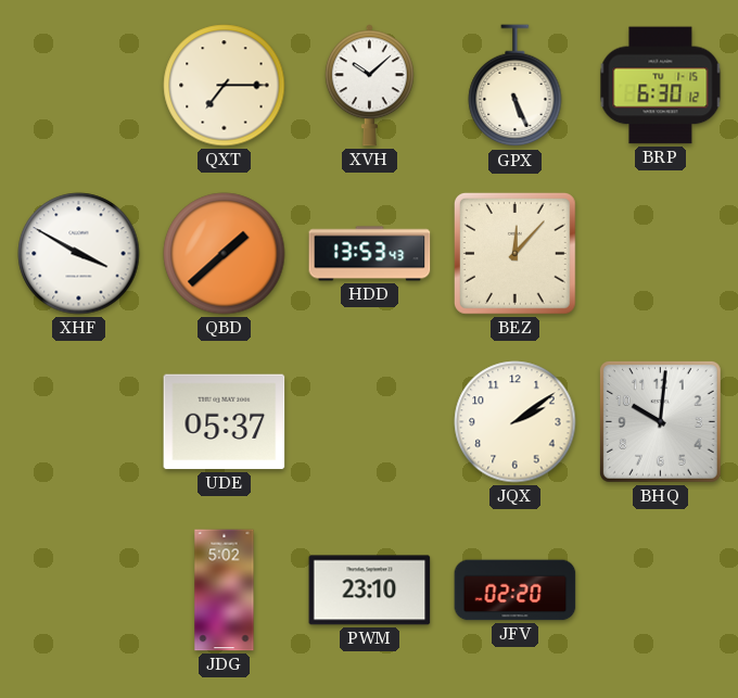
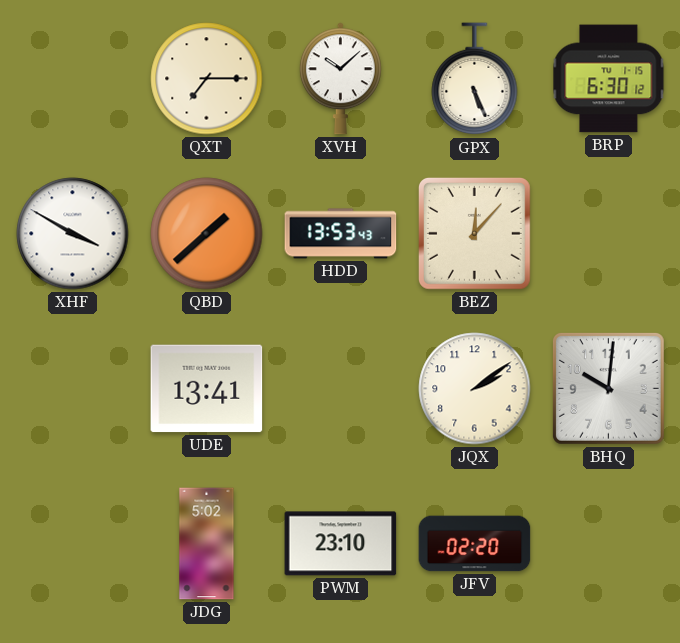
UDE: 05:37 -> 13:41 (207, 389)
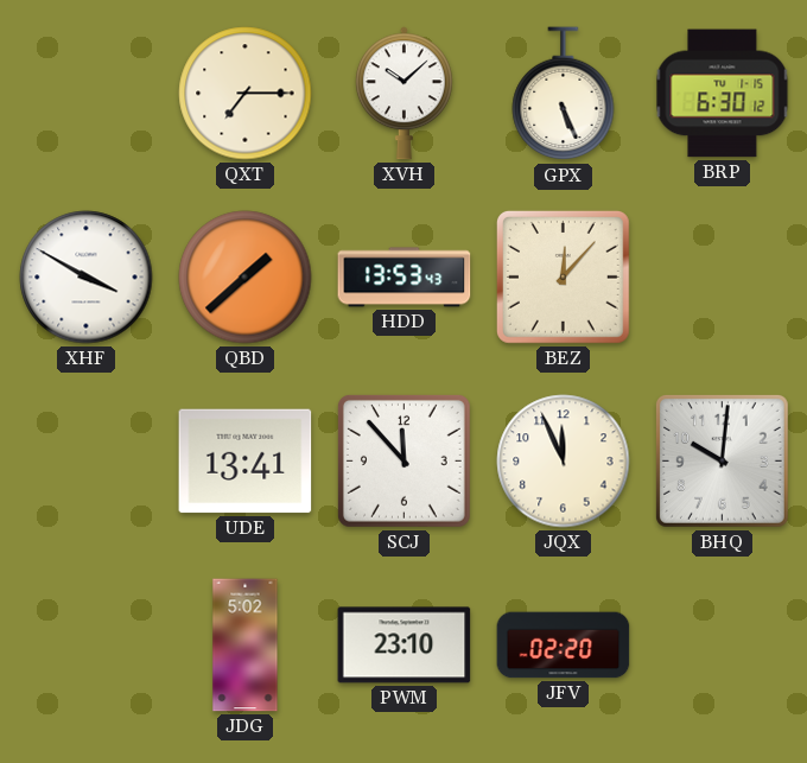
SCJ: none -> 11:53 (403, 460)
JQX: 2:09 -> 11:56 (564, 462)
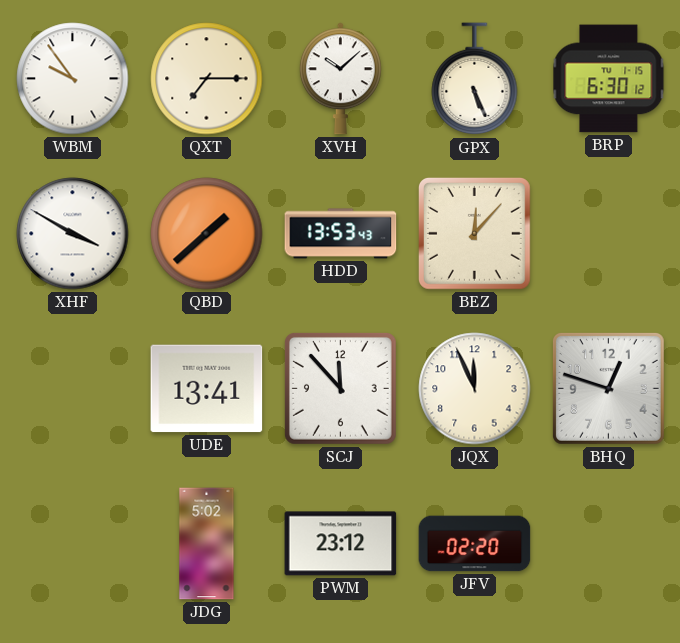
WBM: none -> 9:54 (73, 79)
BHQ: 10:01 -> 12:48 (608, 388)
PWM: 23:10 -> 23:12 (341, 544)
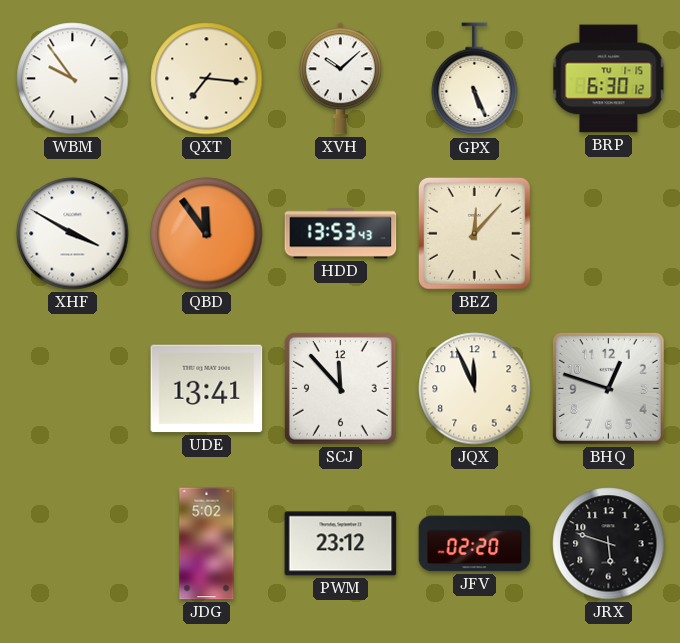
QXT: 7:15 -> 7:16 (207, 79)
QBD: 1:38 -> 11:54 (207, 234)
JRX: none -> 5:48 (609, 544)
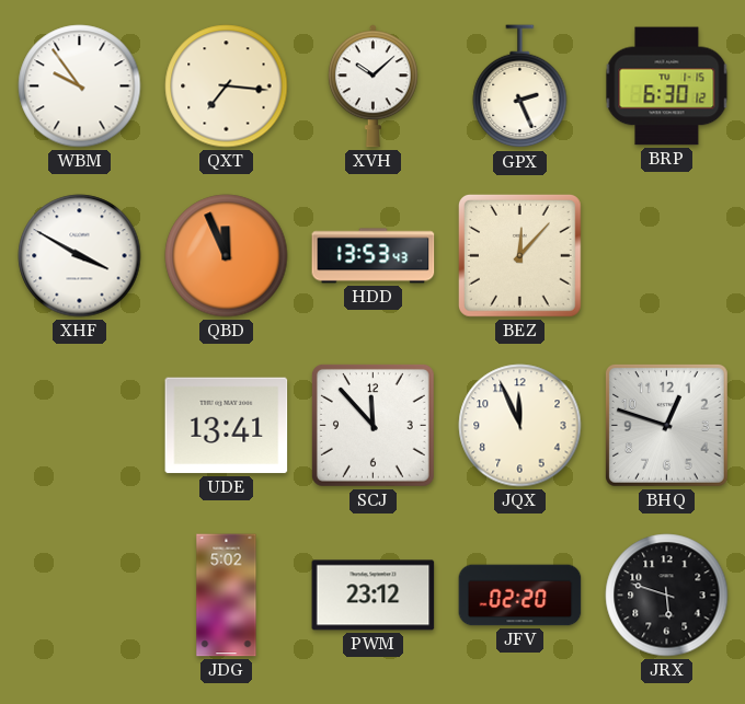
GPX: 5:26 -> 2:26 (520, 86)
QBD: 11:54 -> 11:56 (227, 256)
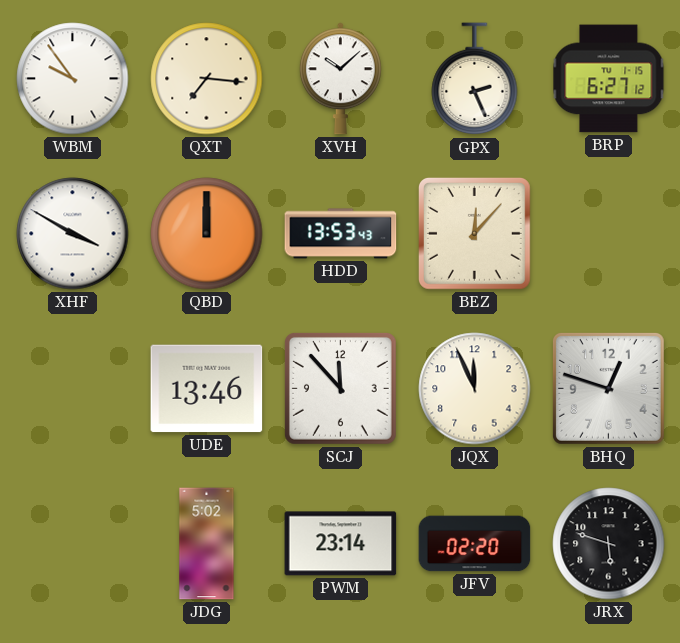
BRP: 6:30 -> 6:27 (609, 79)
QBD: 11:56 -> 12:00 (207, 234)
UDE: 13:41 -> 13:46 (207, 389)
PWM: 23:12 -> 23:14 (341, 544)
